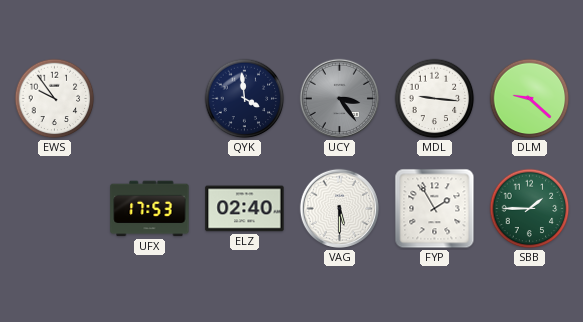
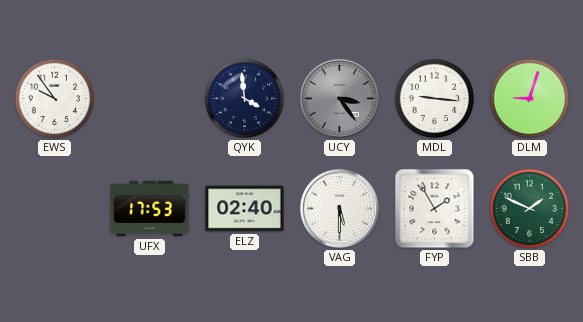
DLM: 9:22 -> 9:03 (530, 99)
SBB: 1:45 -> 1:49 (530, 209)
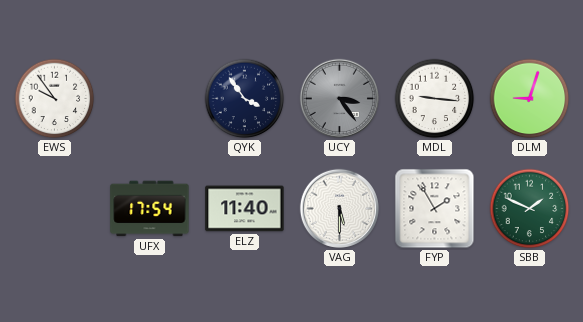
QYK: 3:59 -> 3:54 (245, 99)
UFX: 17:53 -> 17:54 (150, 209)
ELZ: 02:40 -> 11:40 (245, 209)
